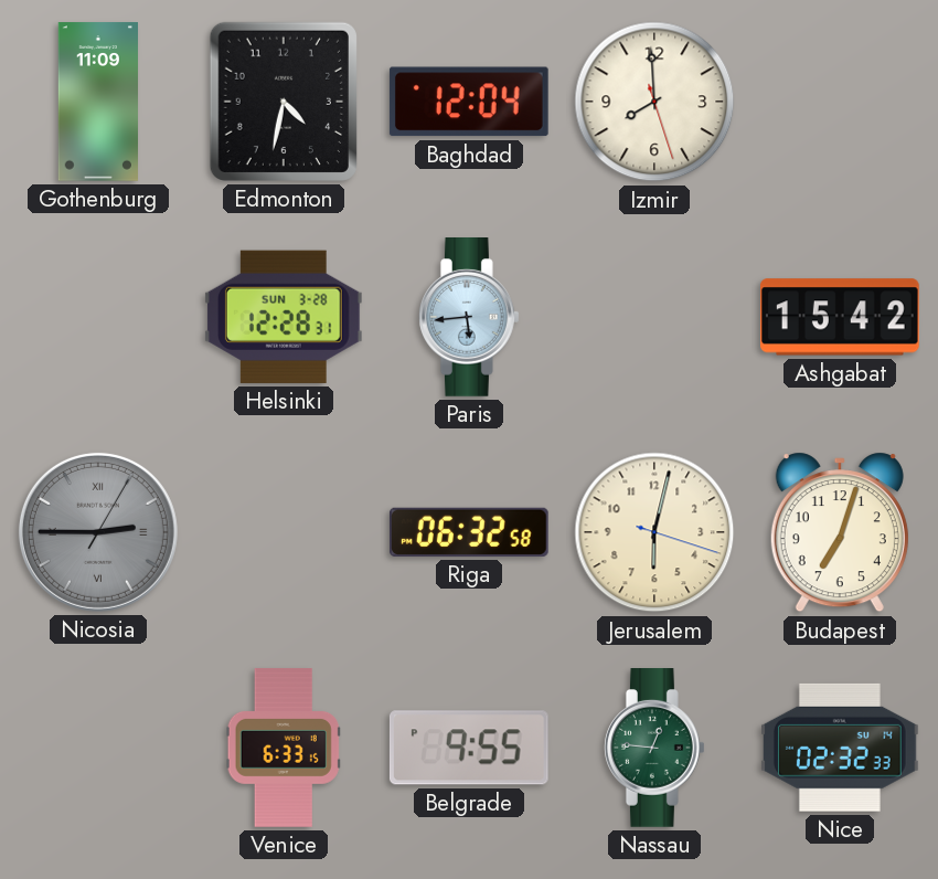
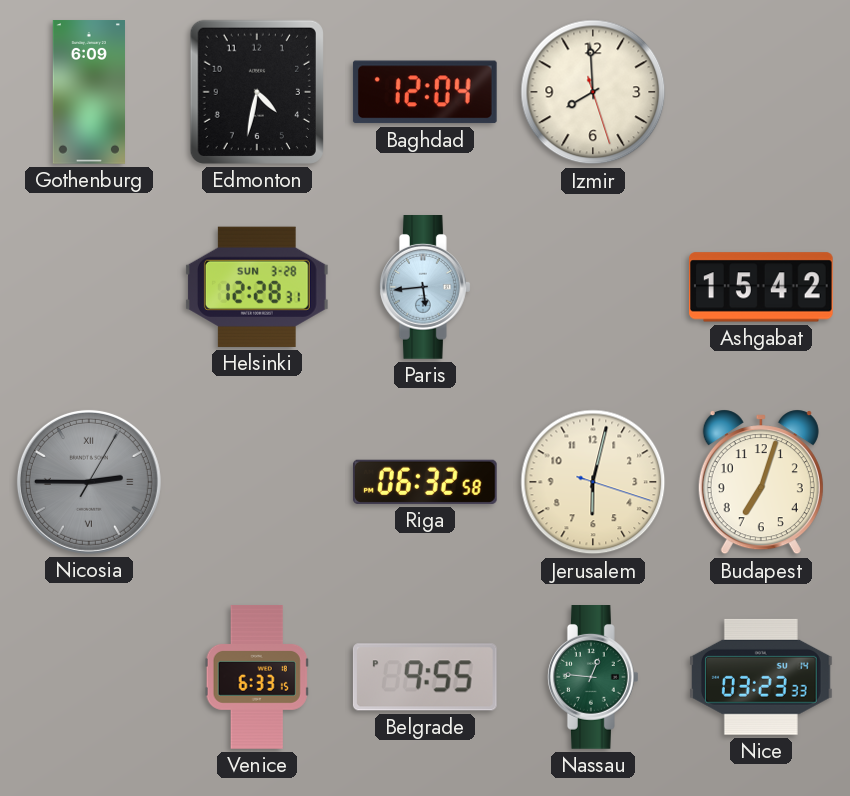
Gothenburg: 11:09 -> 6:09 (88, 92)
Nice: 02:32 -> 03:23 (761, 677)
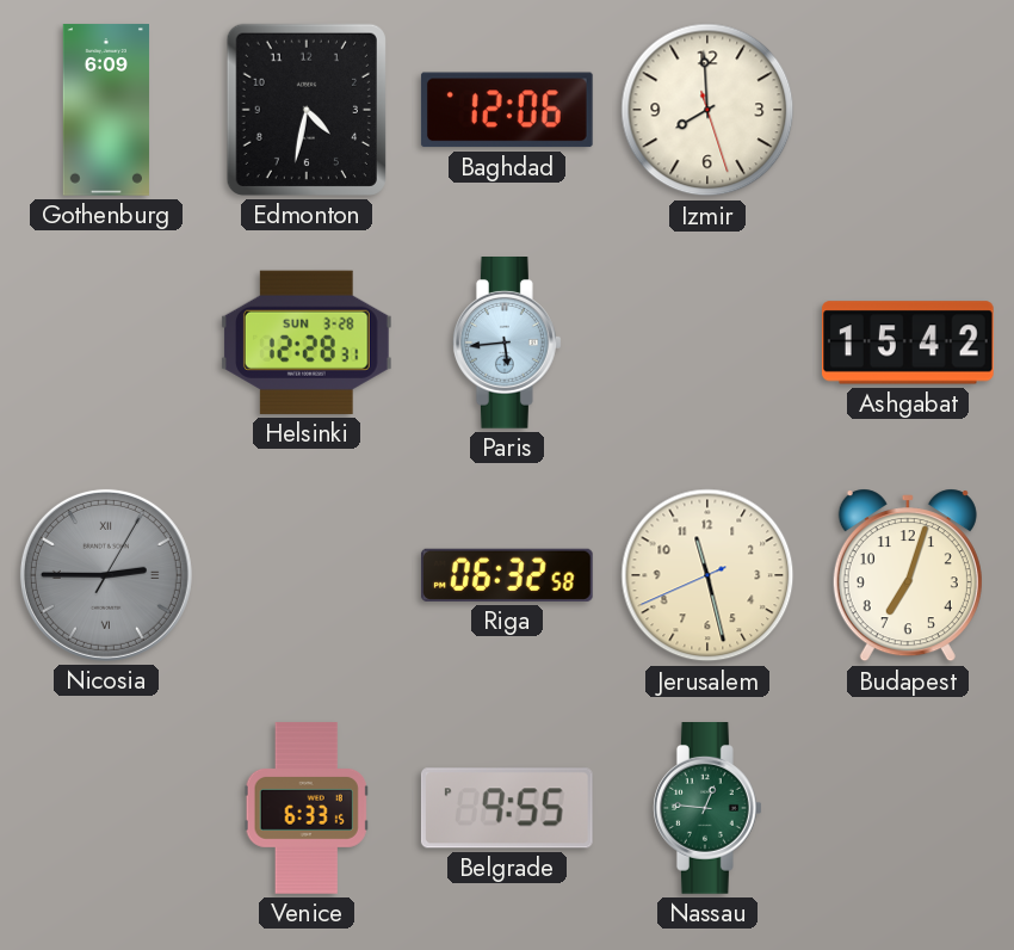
Baghdad: 12:04 -> 12:06 (507, 110)
Jerusalem: 6:02 -> 11:27 (707, 575)
Nice: 03:23 -> none (761, 677)
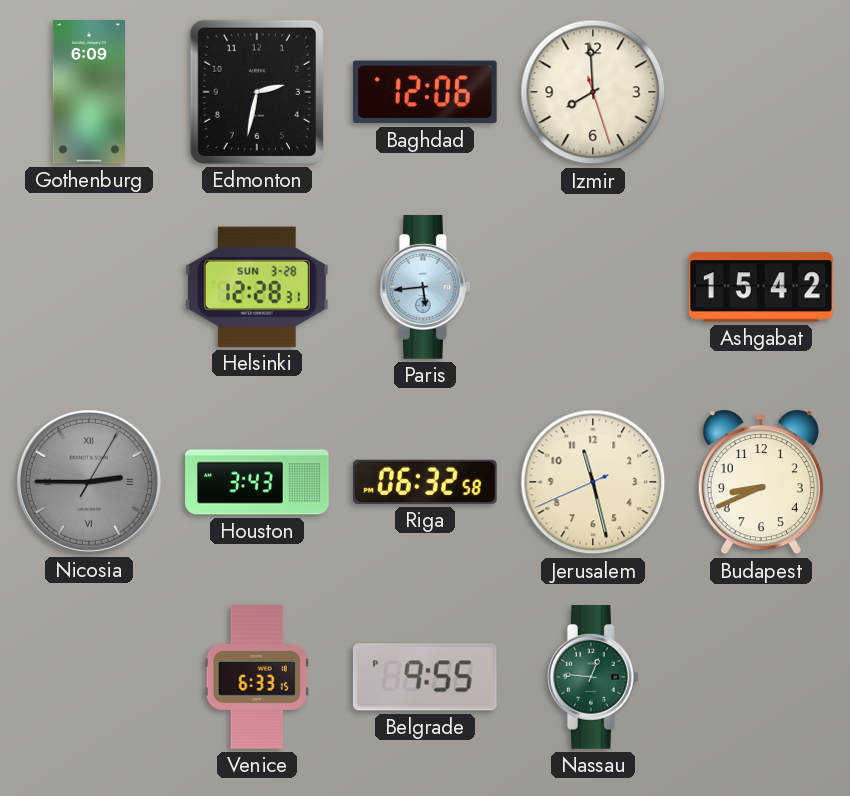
Edmonton: 4:32 -> 2:32 (257, 92)
Houston: none -> 3:43 (257, 482)
Budapest: 7:03 -> 8:41 (761, 482)
